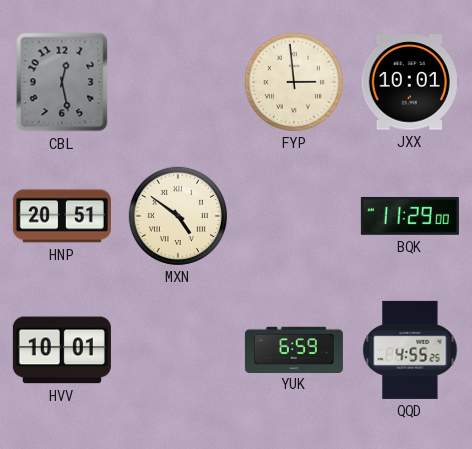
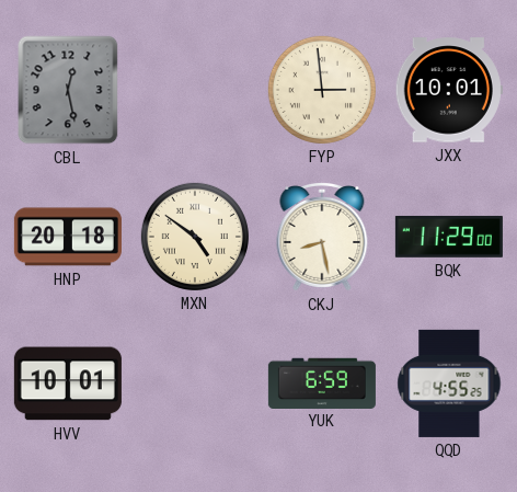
HNP: 20:51 -> 20:18 (68, 237)
CKJ: none -> 8:28 (322, 238)
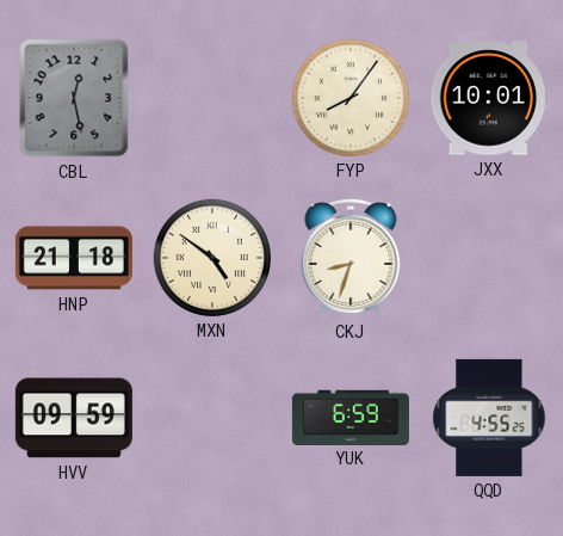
FYP: 2:59 -> 8:06 (351, 98)
HNP: 20:18 -> 21:18 (74, 258)
CKJ: 8:28 -> 8:33 (351, 259)
BQK: 11:29 -> none (449, 237)
HVV: 10:01 -> 09:59 (74, 418)
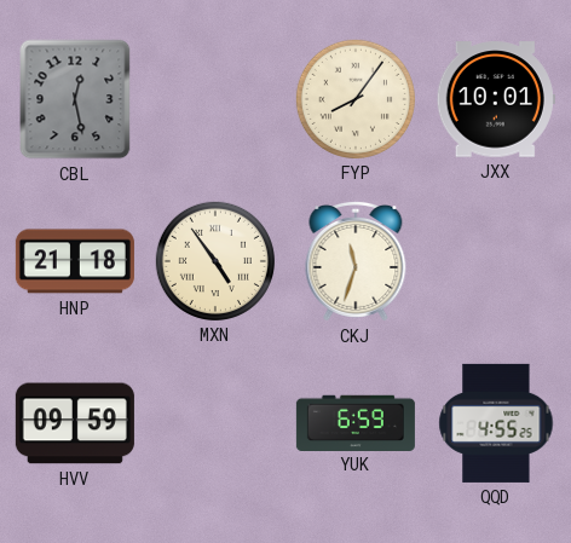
MXN: 4:51 -> 4:54 (215, 261)
CKJ: 8:33 -> 11:33 (356, 262)
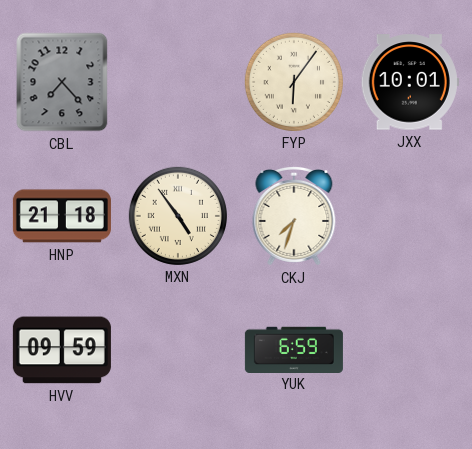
CBL: 12:28 -> 7:23 (62, 82)
FYP: 8:06 -> 6:06 (294, 82)
CKJ: 11:33 -> 7:33 (294, 217)
QQD: 4:55 -> none (496, 423)
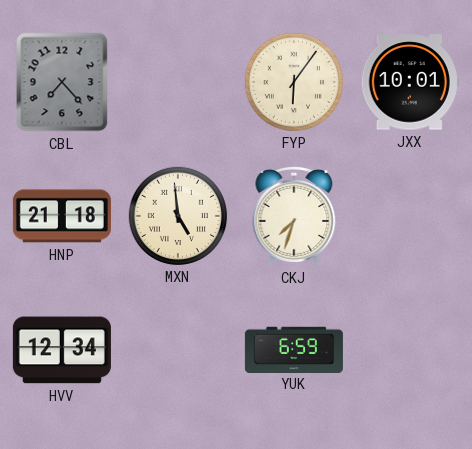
MXN: 4:54 -> 4:59 (178, 216)
HVV: 09:59 -> 12:34 (62, 350)
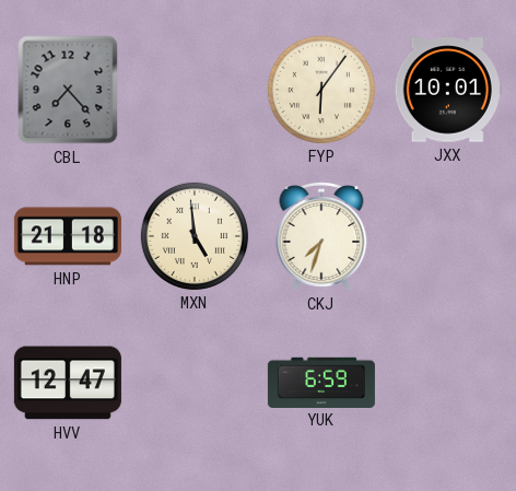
HVV: 12:34 -> 12:47 (68, 383)
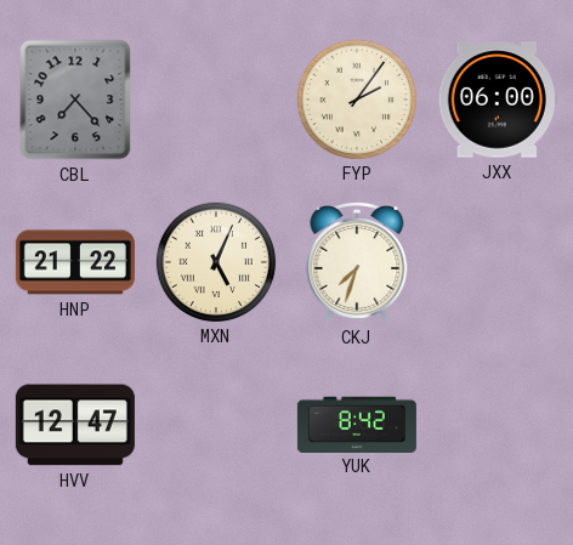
FYP: 6:06 -> 2:06 (357, 100)
JXX: 10:01 -> 06:00 (498, 100)
HNP: 21:18 -> 21:22 (75, 262)
MXN: 4:59 -> 5:04 (216, 262)
YUK: 6:59 -> 8:42 (357, 424)
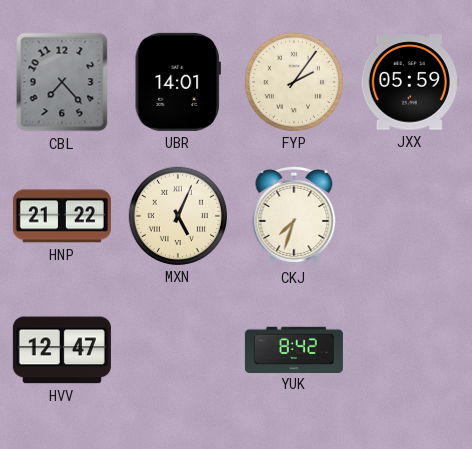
UBR: none -> 14:01 (178, 82)
JXX: 06:00 -> 05:59 (410, 82)
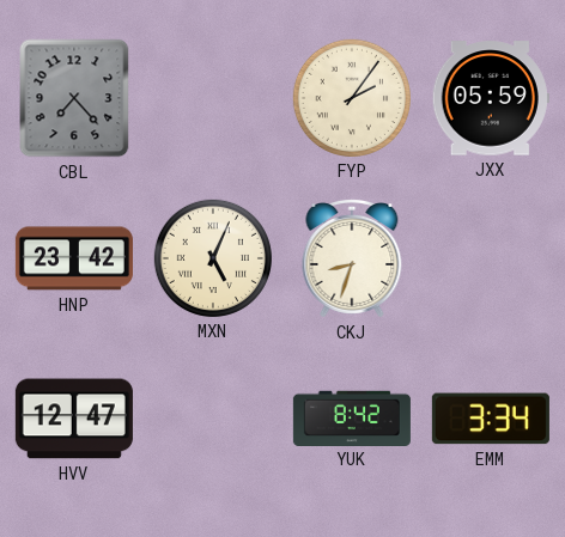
UBR: 14:01 -> none (178, 82)
HNP: 21:22 -> 23:42 (74, 258)
CKJ: 7:33 -> 8:33 (352, 260)
EMM: none -> 3:34 (491, 419)
